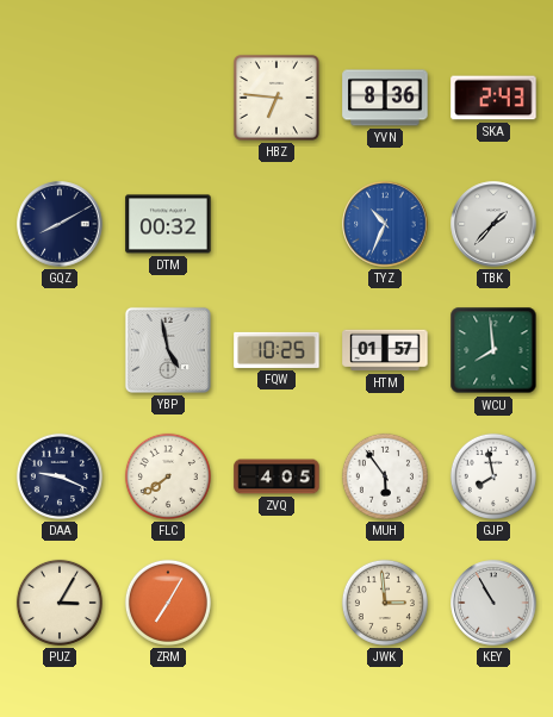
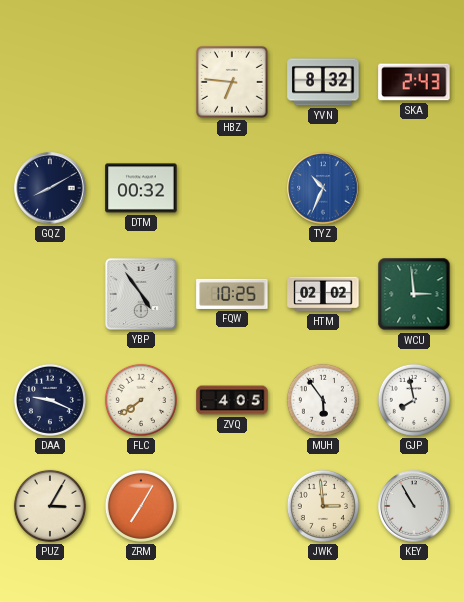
YVN: 8:36 -> 8:32 (323, 82)
TBK: 1:37 -> none (493, 224)
YBP: 4:58 -> 4:54 (141, 294)
HTM: 01:57 -> 02:02 (323, 294)
WCU: 7:59 -> 2:59 (414, 294)
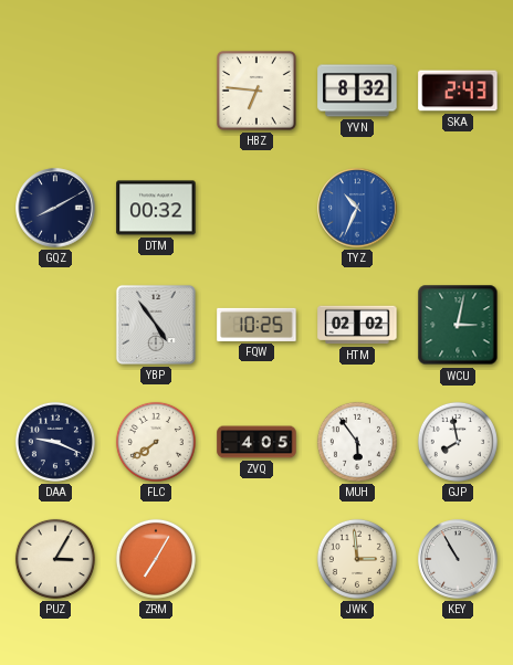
WCU: 2:59 -> 3:02 (458, 325)
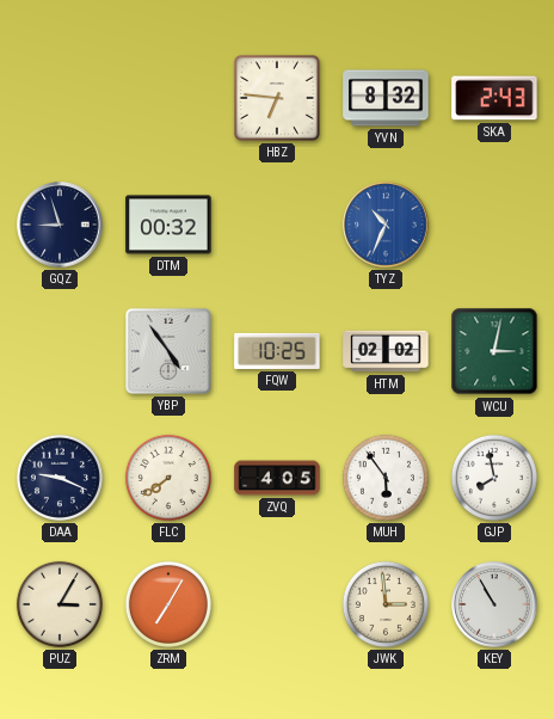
GQZ: 8:10 -> 8:57 (60, 225)
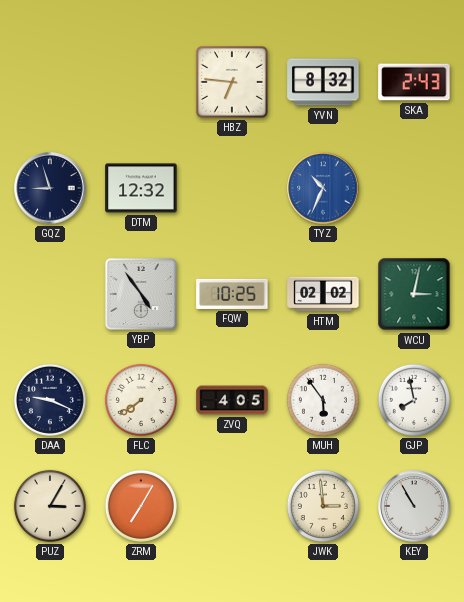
DTM: 00:32 -> 12:32 (141, 188)
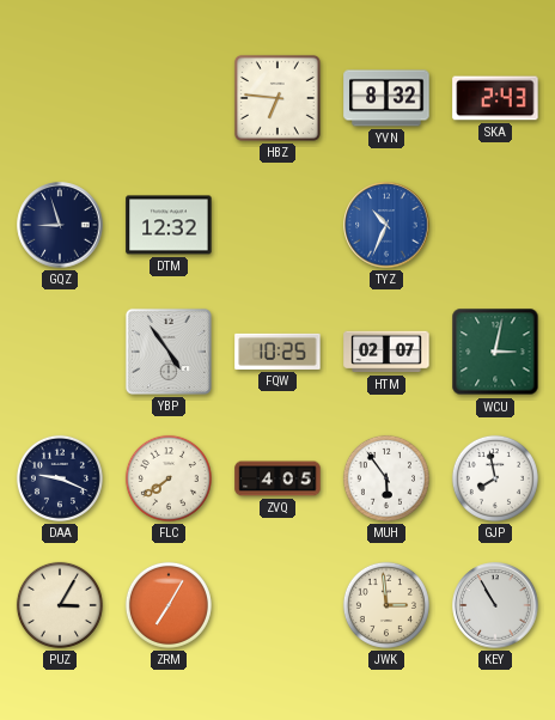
HTM: 02:02 -> 02:07 (386, 352)
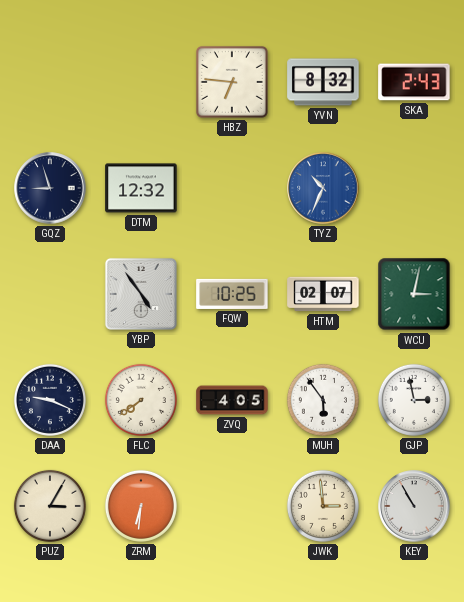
GJP: 7:58 -> 2:58 (414, 400)
ZRM: 7:05 -> 6:31 (141, 506)
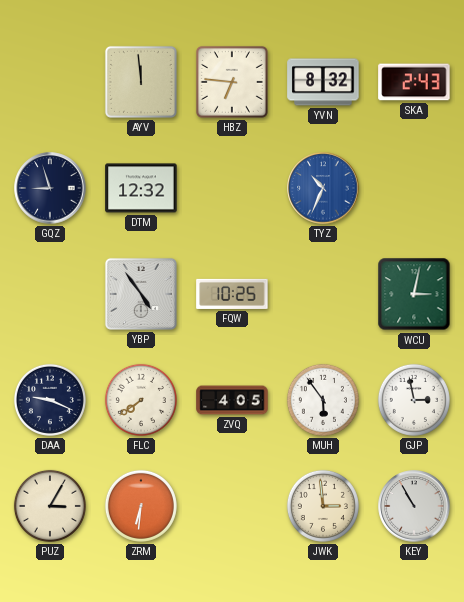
AYV: none -> 11:59 (141, 82)
HTM: 02:07 -> none (323, 294)
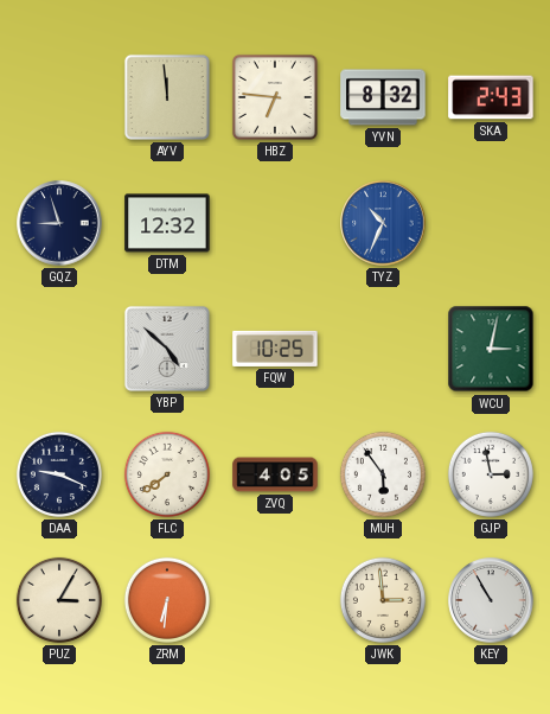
YBP: 4:54 -> 4:52 (167, 349)
